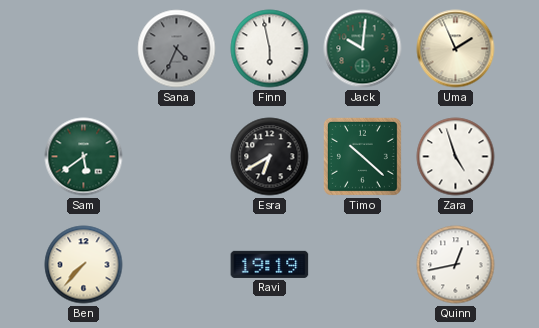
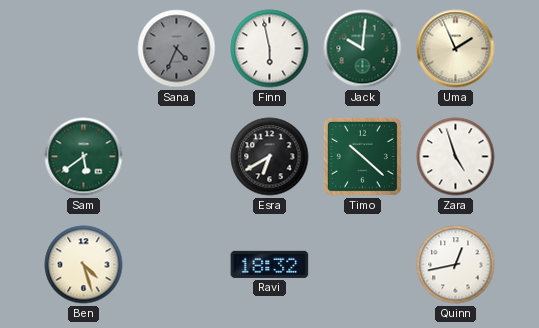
Ben: 7:37 -> 4:27 (84, 265)
Ravi: 19:19 -> 18:32 (270, 264)
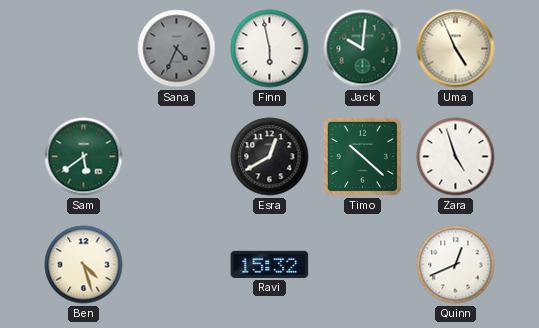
Uma: 1:56 -> 4:56 (456, 49)
Esra: 6:40 -> 12:40 (270, 157)
Ravi: 18:32 -> 15:32 (270, 264)
Quinn: 12:43 -> 12:41 (456, 265)
